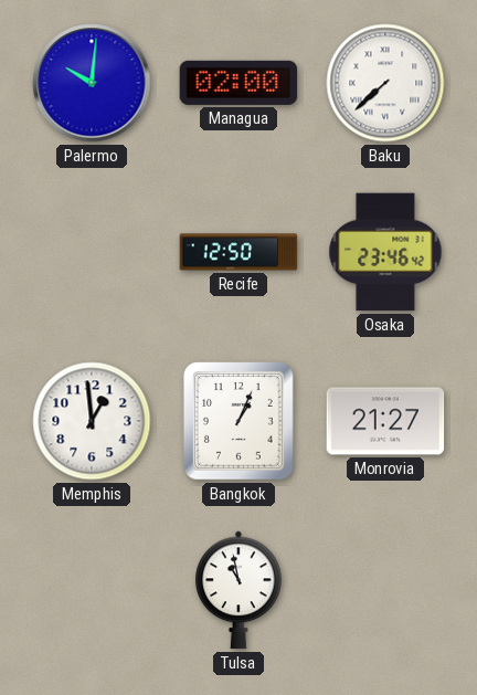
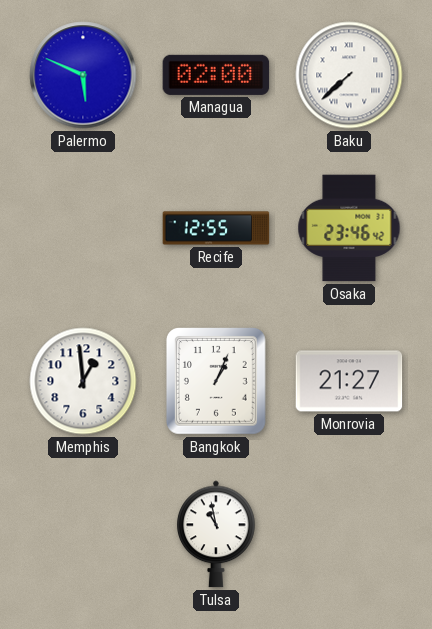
Palermo: 10:01 -> 5:49 (83, 75)
Recife: 12:50 -> 12:55 (216, 228)
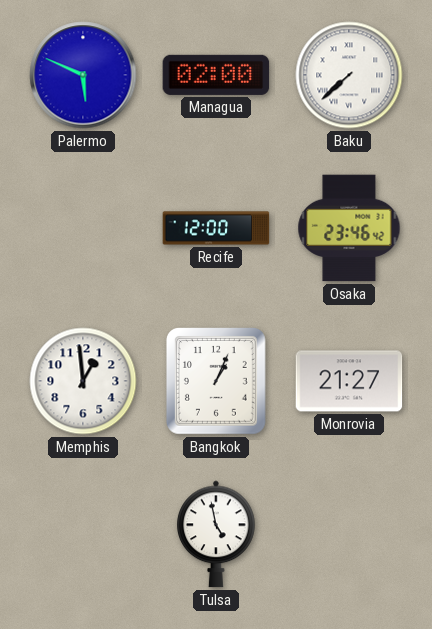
Recife: 12:55 -> 12:00 (216, 228)
Tulsa: 10:58 -> 4:58 (216, 534)
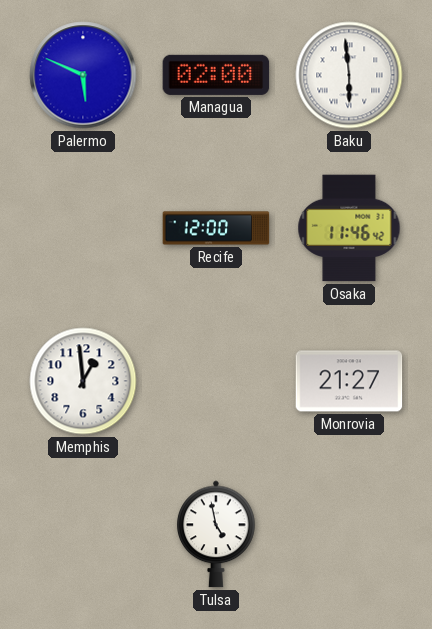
Baku: 7:38 -> 5:59 (349, 75)
Osaka: 23:46 -> 11:46 (349, 228)
Bangkok: 1:04 -> none (216, 382)
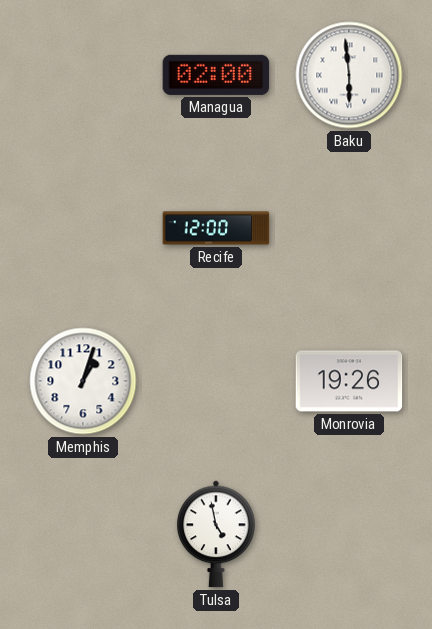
Palermo: 5:49 -> none (83, 75)
Osaka: 11:46 -> none (349, 228)
Memphis: 12:59 -> 1:03 (83, 381)
Monrovia: 21:27 -> 19:26 (349, 381)
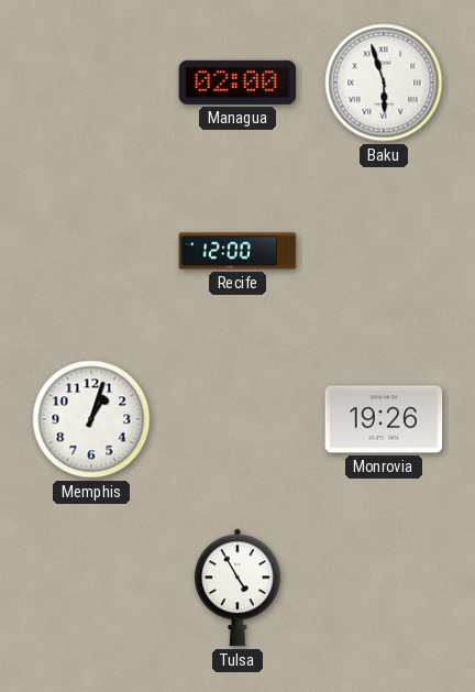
Baku: 5:59 -> 5:57 (384, 83)
Tulsa: 4:58 -> 4:55 (237, 587)
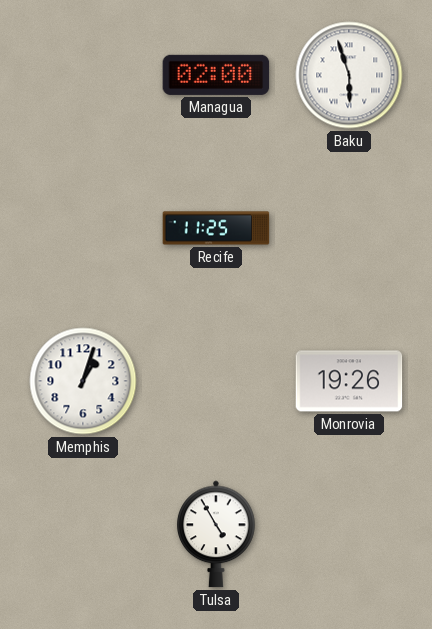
Recife: 12:00 -> 11:25 (216, 228)
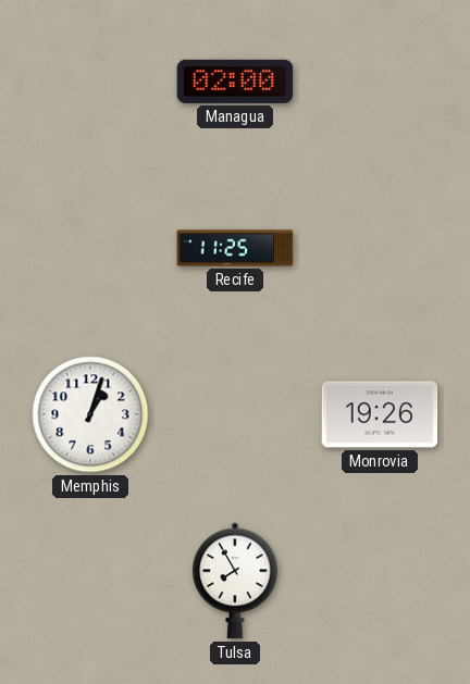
Baku: 5:57 -> none (349, 75)
Tulsa: 4:55 -> 7:55 (235, 581)
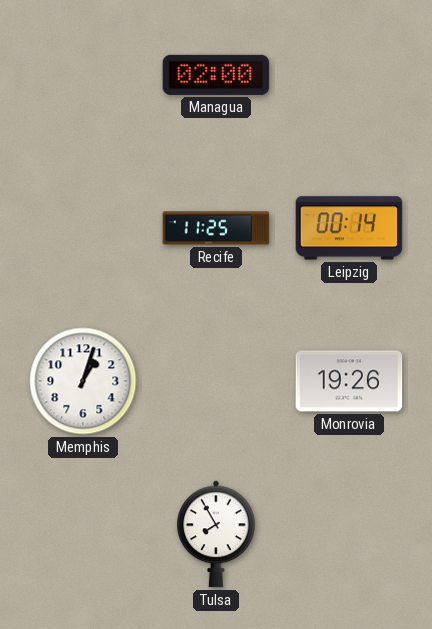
Leipzig: none -> 00:14 (349, 228)
